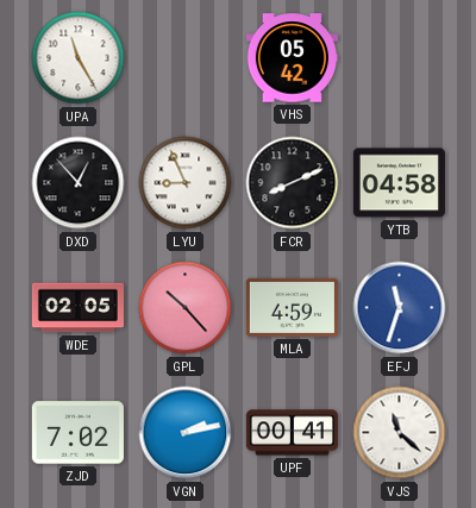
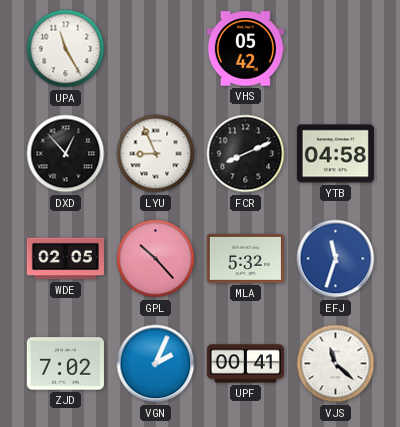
MLA: 4:59 -> 5:32 (245, 258)
VGN: 2:13 -> 2:04 (156, 364)
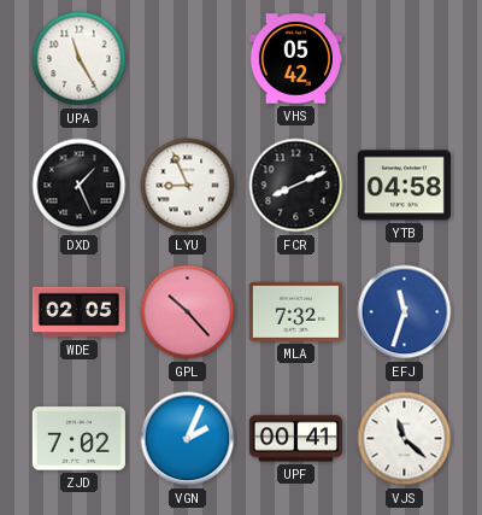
DXD: 12:53 -> 1:26 (80, 186)
MLA: 5:32 -> 7:32 (295, 311)
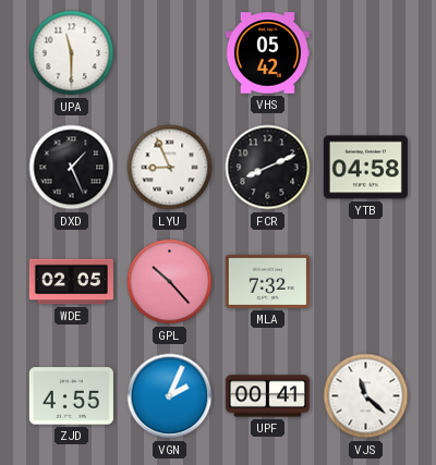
UPA: 11:25 -> 11:30 (72, 53)
EFJ: 11:33 -> none (405, 312)
ZJD: 7:02 -> 4:55 (71, 396)
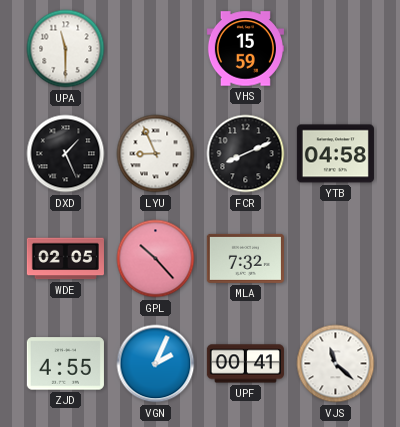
VHS: 05:42 -> 15:59 (245, 49)
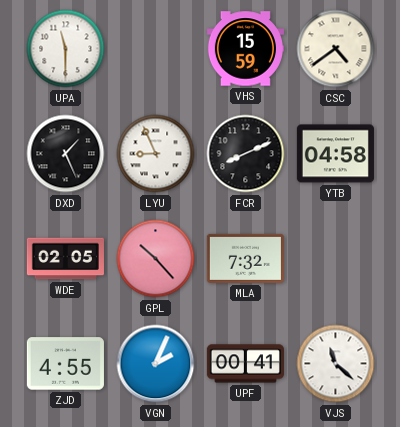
CSC: none -> 4:39 (336, 49)
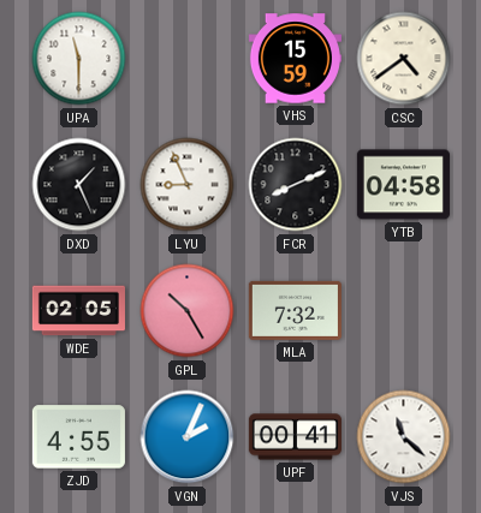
GPL: 10:23 -> 10:25 (188, 311)
